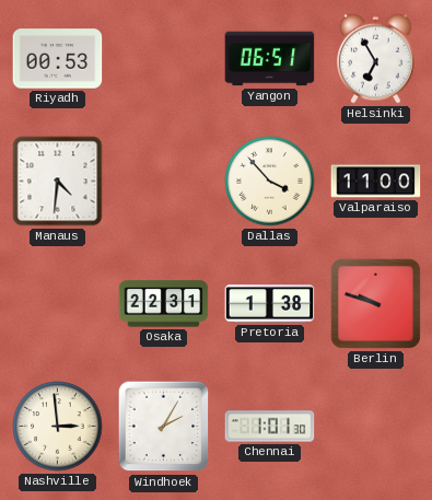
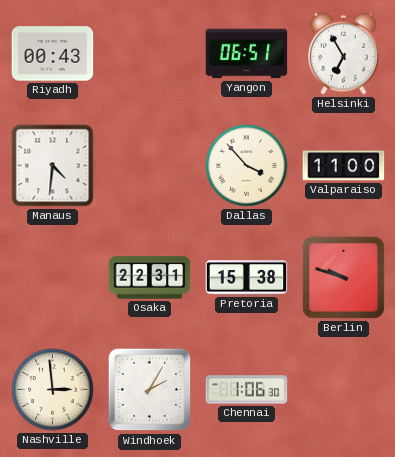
Riyadh: 00:53 -> 00:43 (53, 54)
Pretoria: 1:38 -> 15:38 (247, 278)
Chennai: 1:01 -> 1:06 (247, 390)
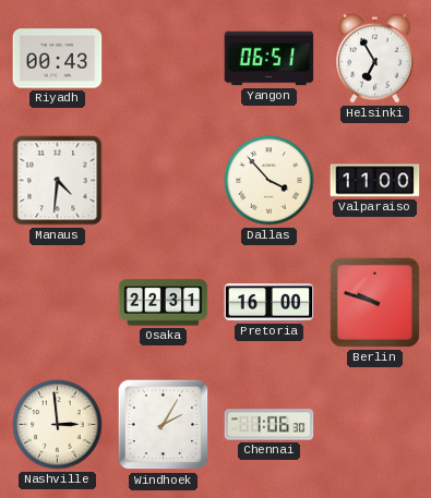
Pretoria: 15:38 -> 16:00 (270, 303)
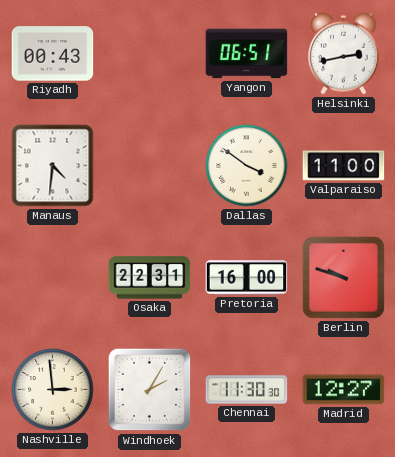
Helsinki: 6:55 -> 2:43 (344, 53)
Dallas: 3:53 -> 3:51 (247, 166)
Chennai: 1:06 -> 11:30 (247, 390)
Madrid: none -> 12:27 (344, 390)
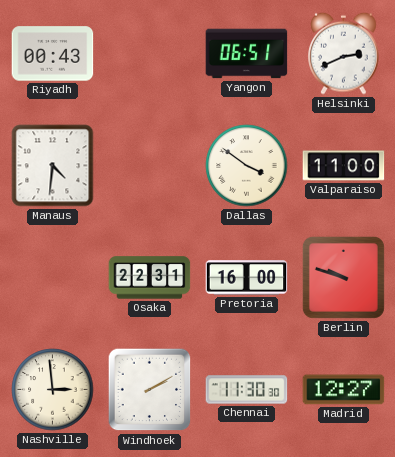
Helsinki: 2:43 -> 2:41 (344, 53)
Windhoek: 2:05 -> 2:10 (150, 390)
